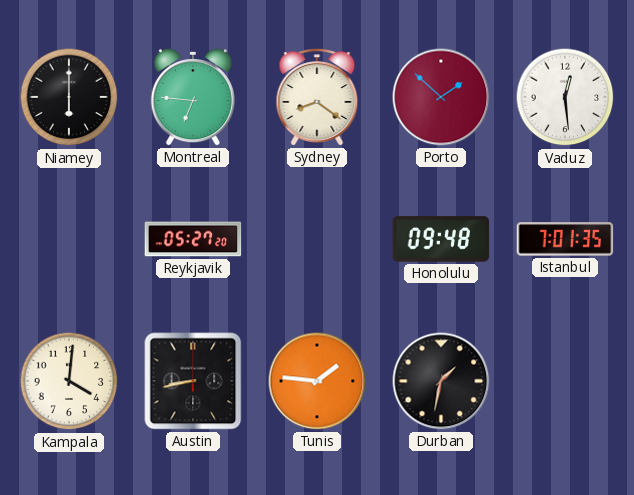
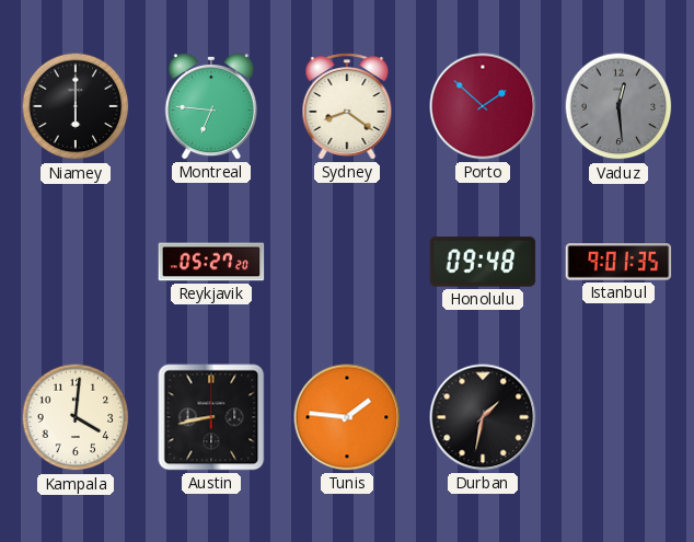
Vaduz dial: white -> grey (618, 106)
Istanbul: 7:01 -> 9:01 (618, 262)
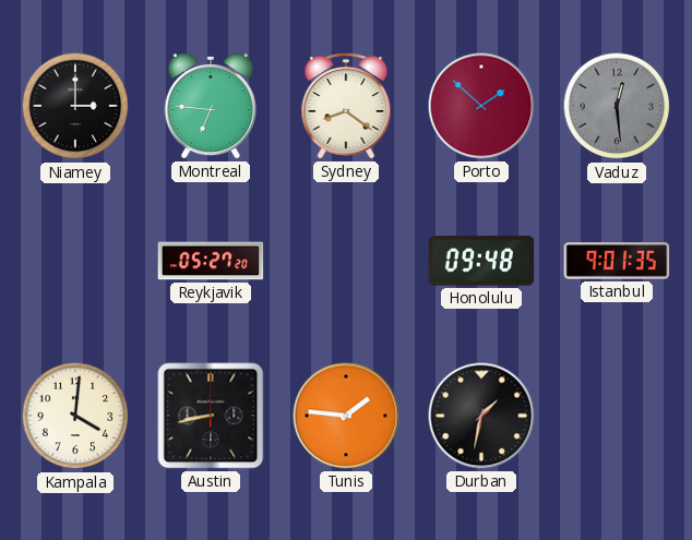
Niamey: 6:00 -> 3:00 (75, 106)
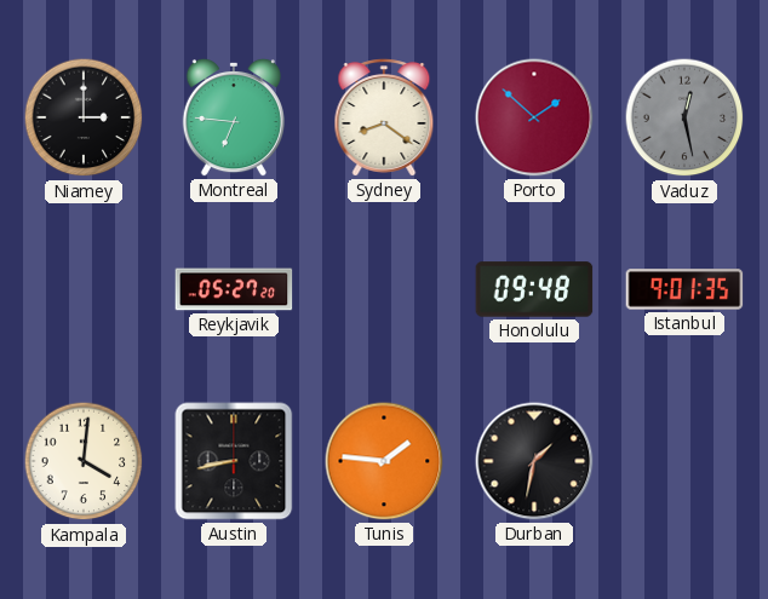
Vaduz: 12:29 -> 12:28 (684, 117)
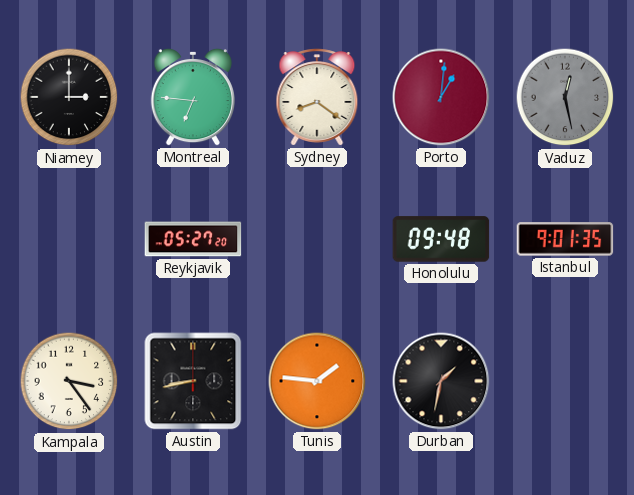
Porto: 1:52 -> 1:01 (441, 97)
Kampala: 4:01 -> 3:24 (69, 381)
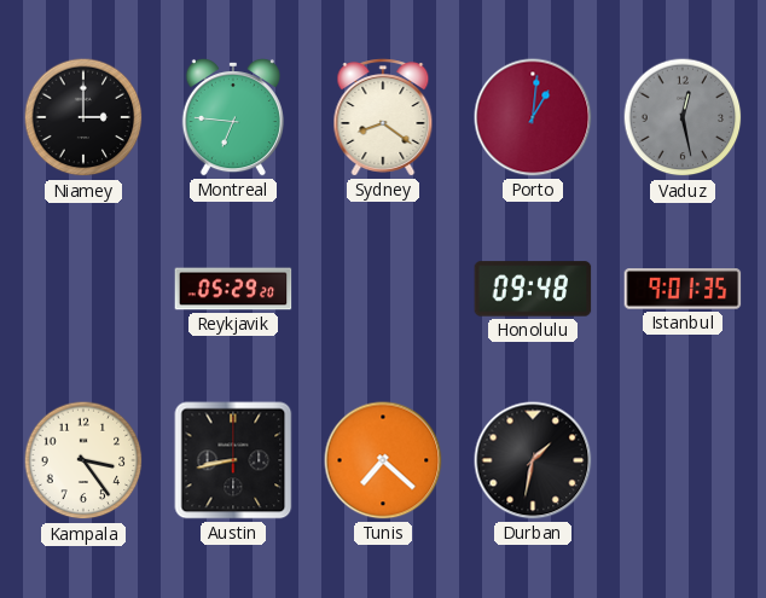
Reykjavik: 05:27 -> 05:29 (233, 289)
Tunis: 1:46 -> 7:22 (383, 460)
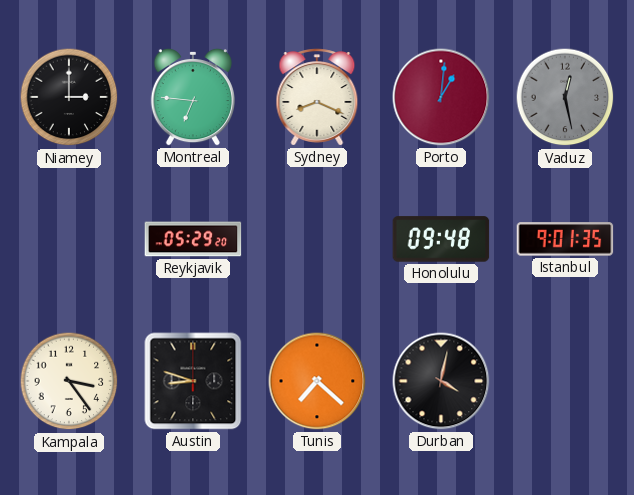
Sydney: 8:21 -> 8:19 (317, 97)
Austin: 8:43 -> 8:48 (193, 381)
Durban: 1:32 -> 4:02 (441, 381)
